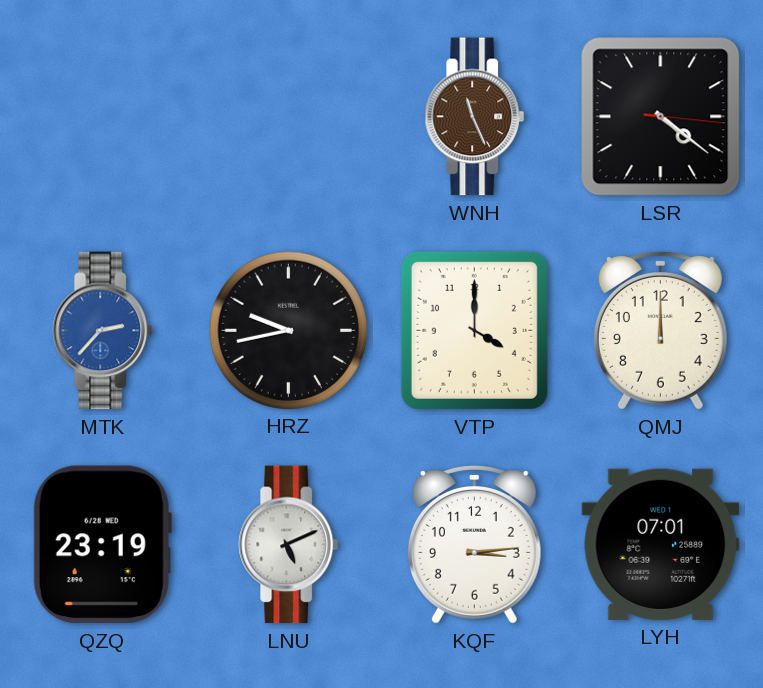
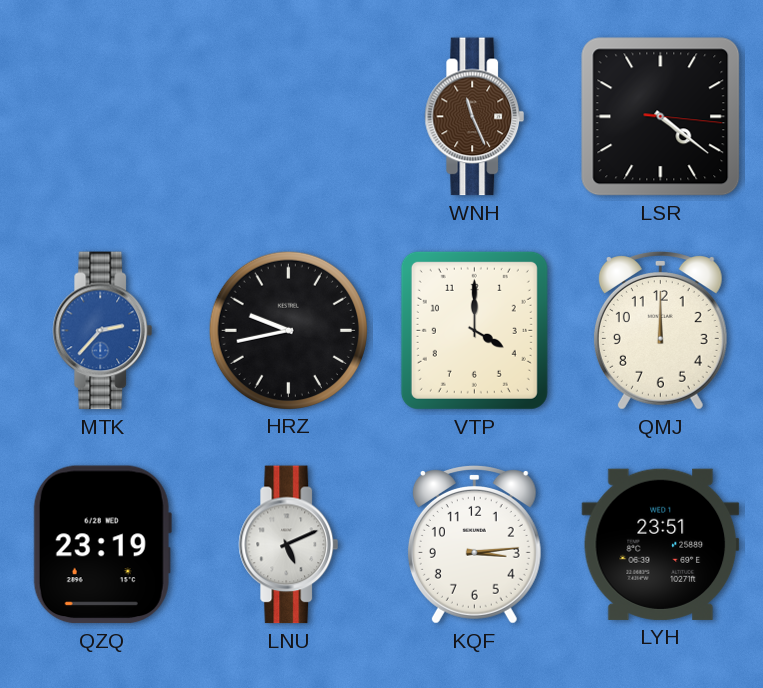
LYH: 07:01 -> 23:51 (661, 544)
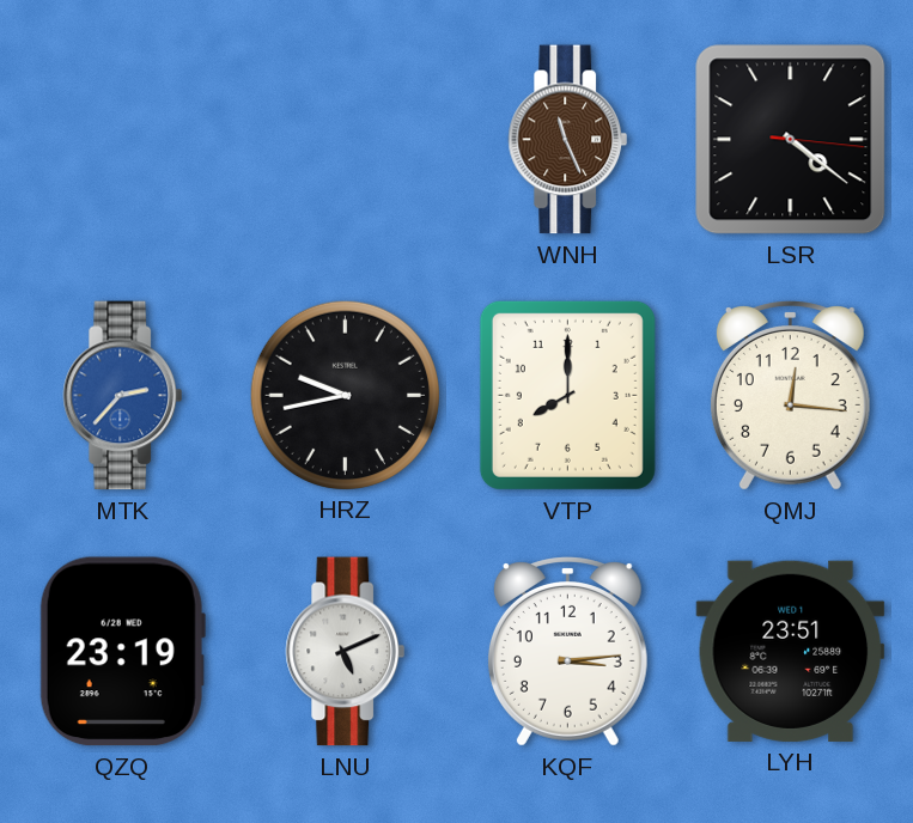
VTP: 4:00 -> 8:00 (567, 395)
QMJ: 12:00 -> 12:16 (790, 396)
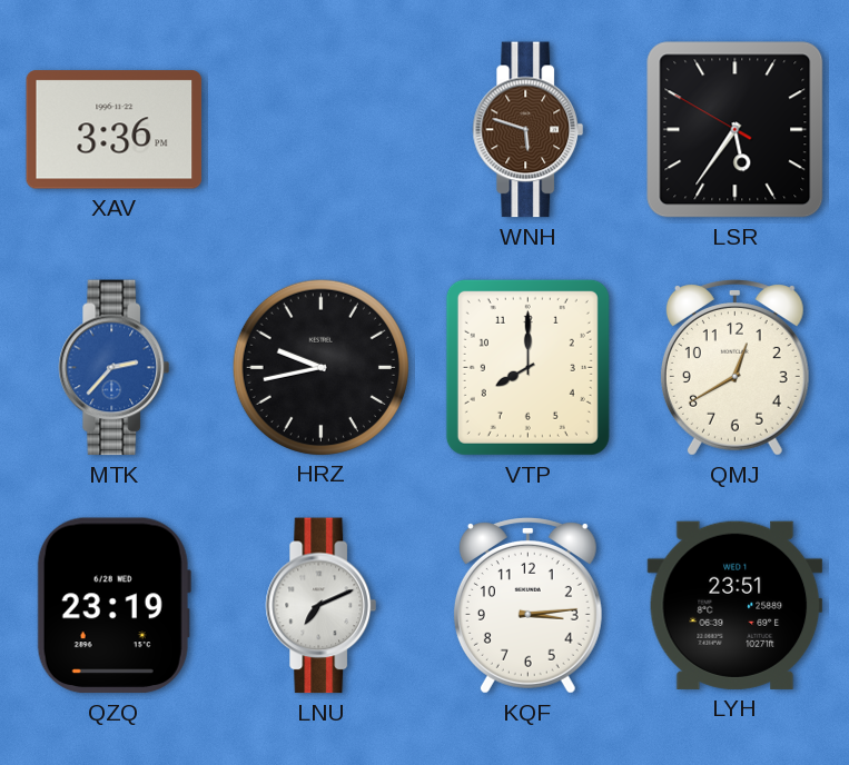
XAV: none -> 3:36 (115, 130)
WNH: 11:26 -> 5:48 (529, 130)
LSR: 4:21 -> 5:35 (736, 130)
QMJ: 12:16 -> 12:40 (734, 368)
LNU: 5:11 -> 7:11 (322, 606)
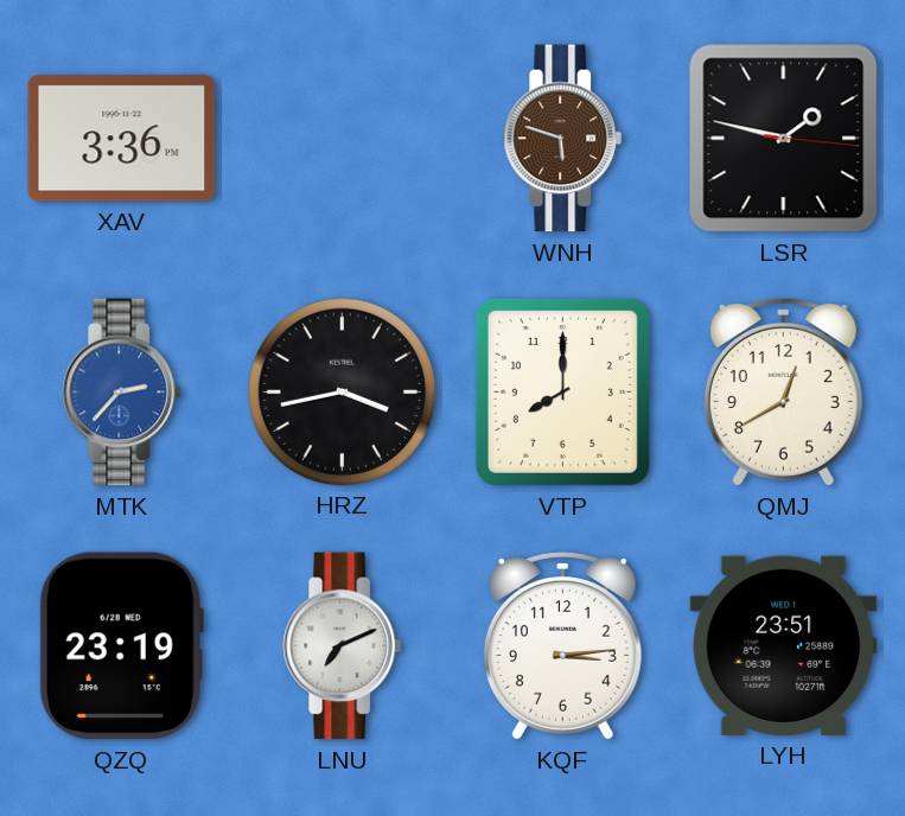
LSR: 5:35 -> 1:47 (784, 139)
HRZ: 9:43 -> 3:43 (342, 391)
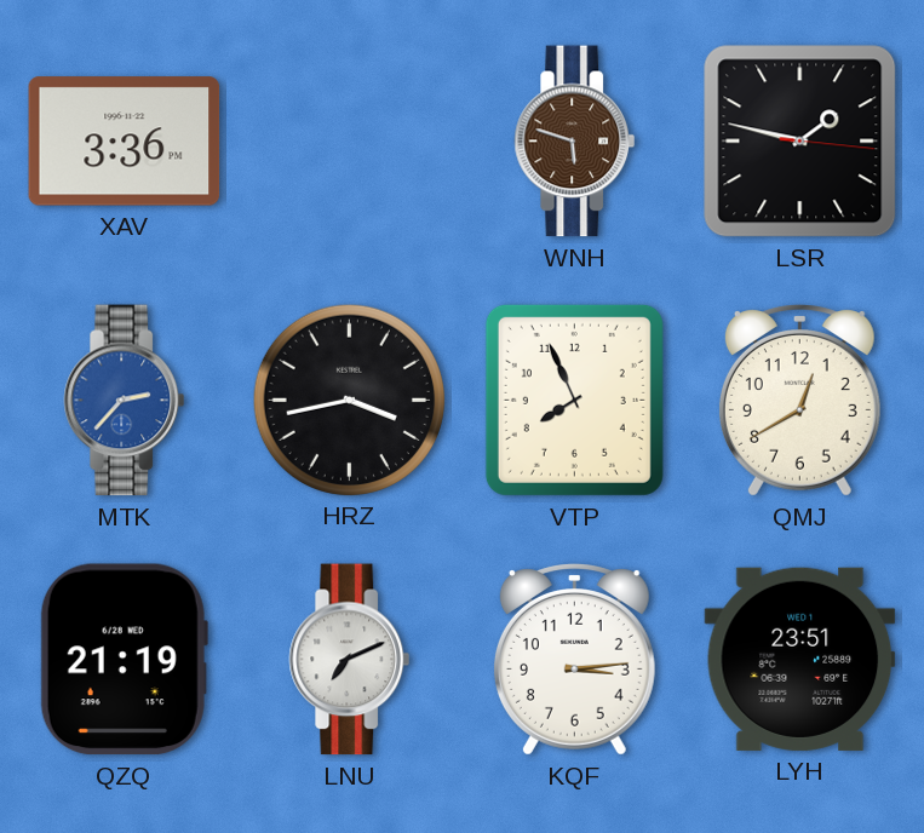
VTP: 8:00 -> 7:56 (574, 400)
QZQ: 23:19 -> 21:19 (124, 660)
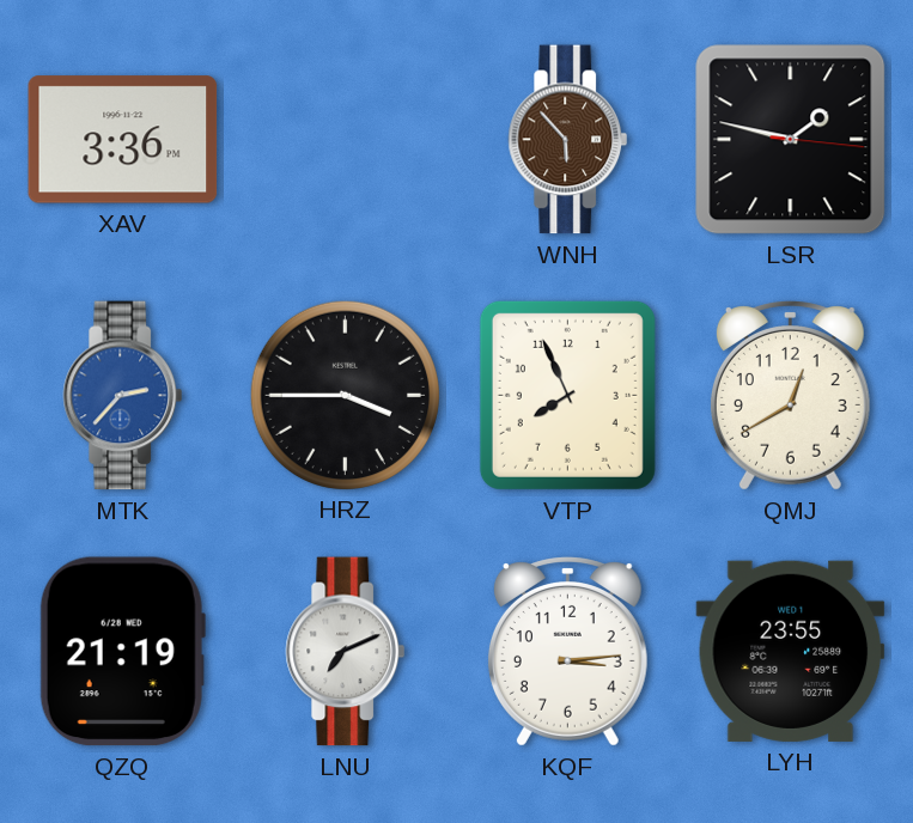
WNH: 5:48 -> 5:53 (568, 140)
HRZ: 3:43 -> 3:45 (345, 395)
LYH: 23:51 -> 23:55 (791, 651)
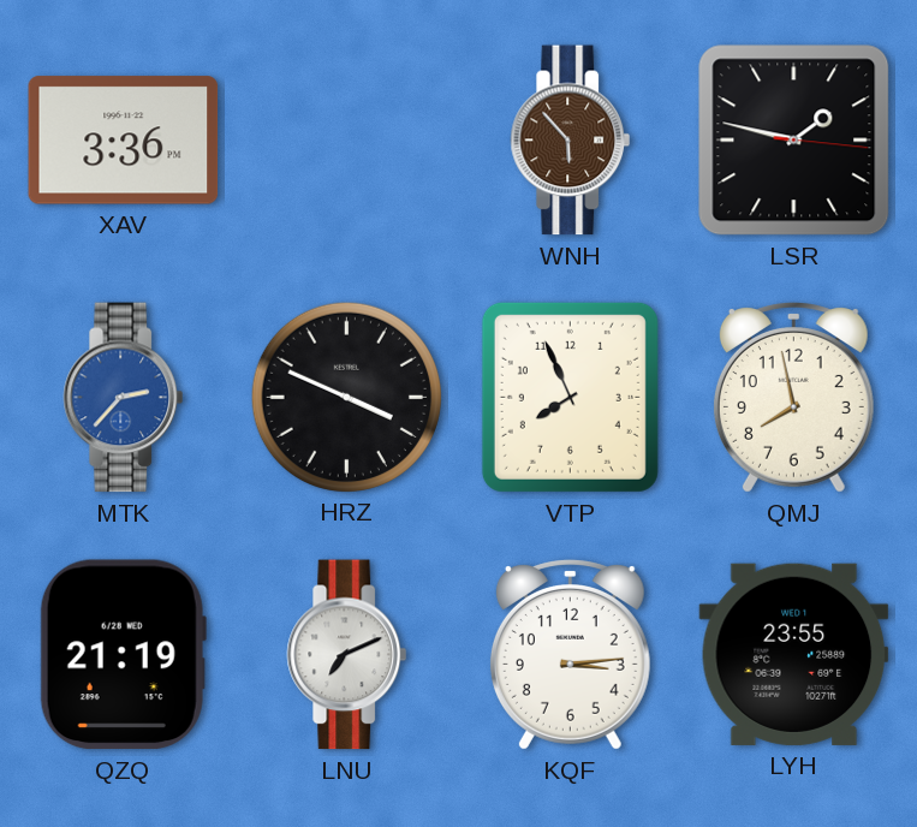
HRZ: 3:45 -> 3:49 (346, 397)
QMJ: 12:40 -> 7:58 (793, 398)
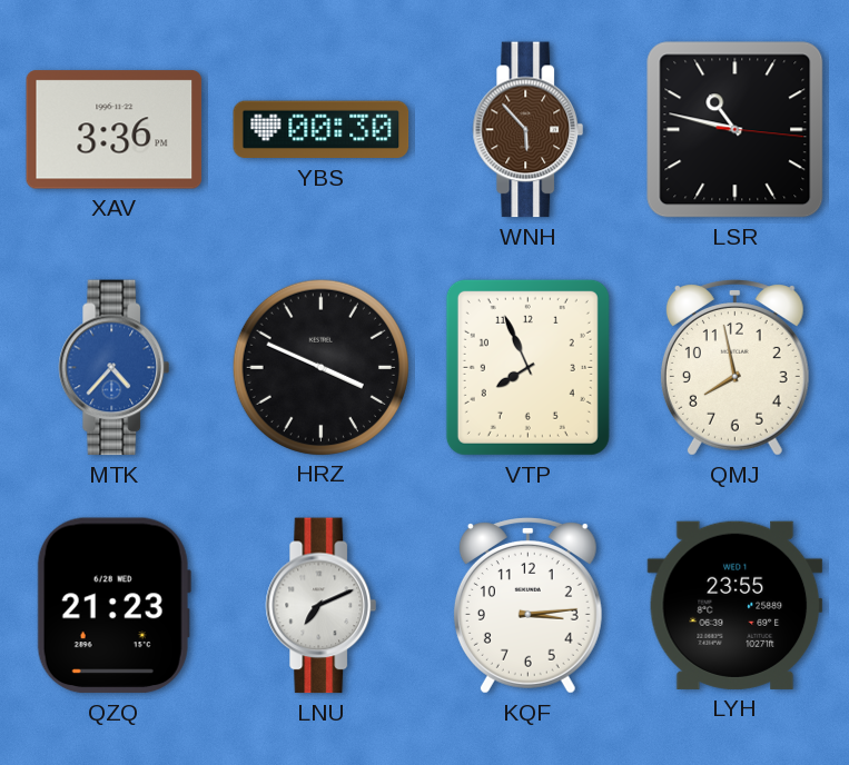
YBS: none -> 00:30 (322, 130)
LSR: 1:47 -> 10:47 (736, 130)
MTK: 2:37 -> 4:37 (115, 368)
QZQ: 21:19 -> 21:23 (113, 606)
